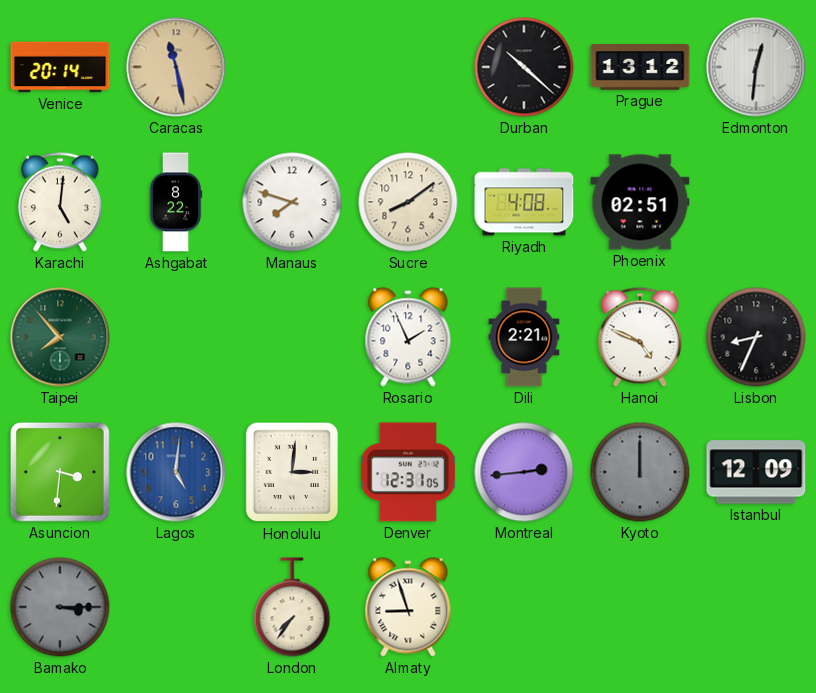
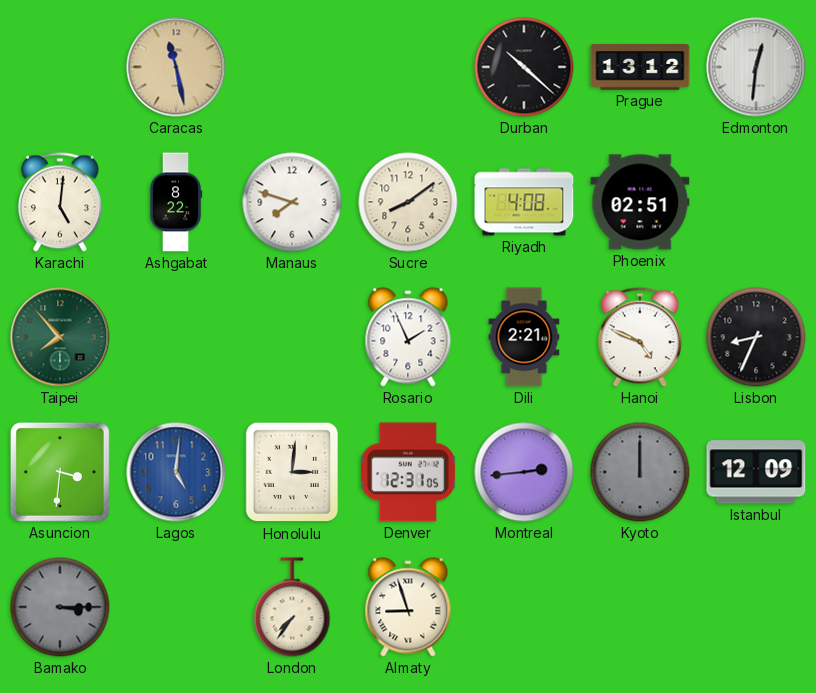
Venice: 20:14 -> none (60, 67)
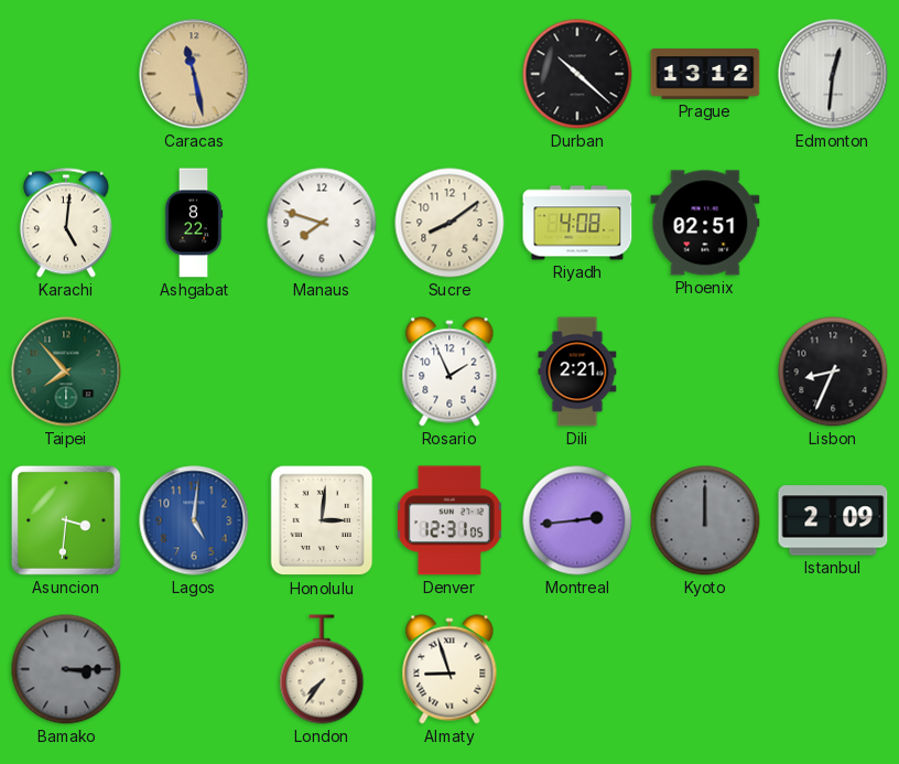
Hanoi: 4:49 -> none (640, 337)
Istanbul: 12:09 -> 2:09 (833, 520)
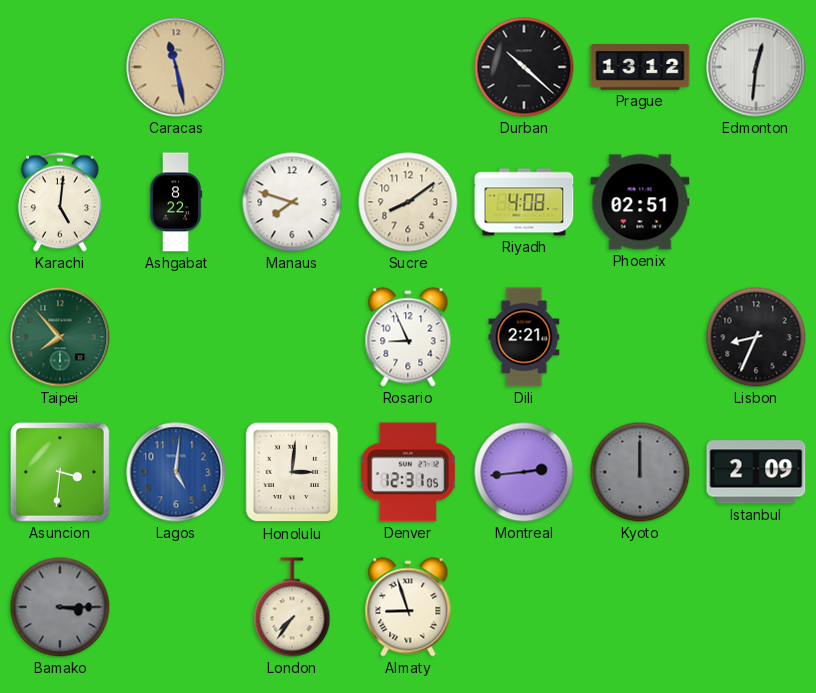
Rosario: 1:56 -> 8:56 (408, 337)
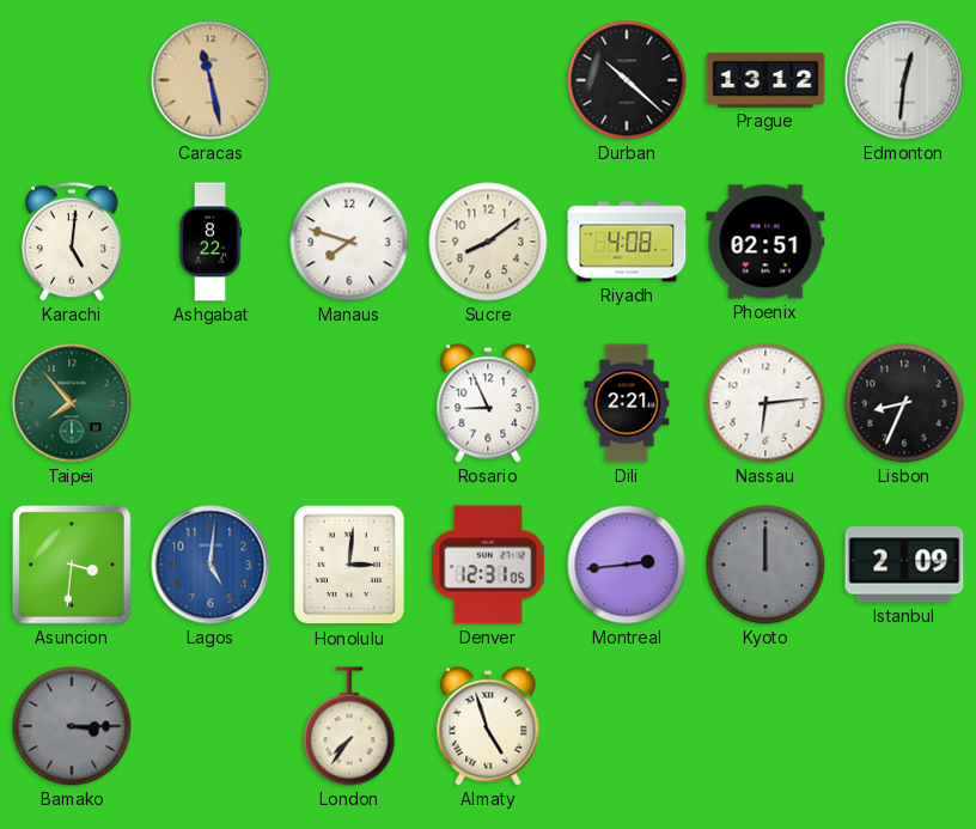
Nassau: none -> 6:14 (765, 403)
Almaty: 8:57 -> 4:57 (488, 726)
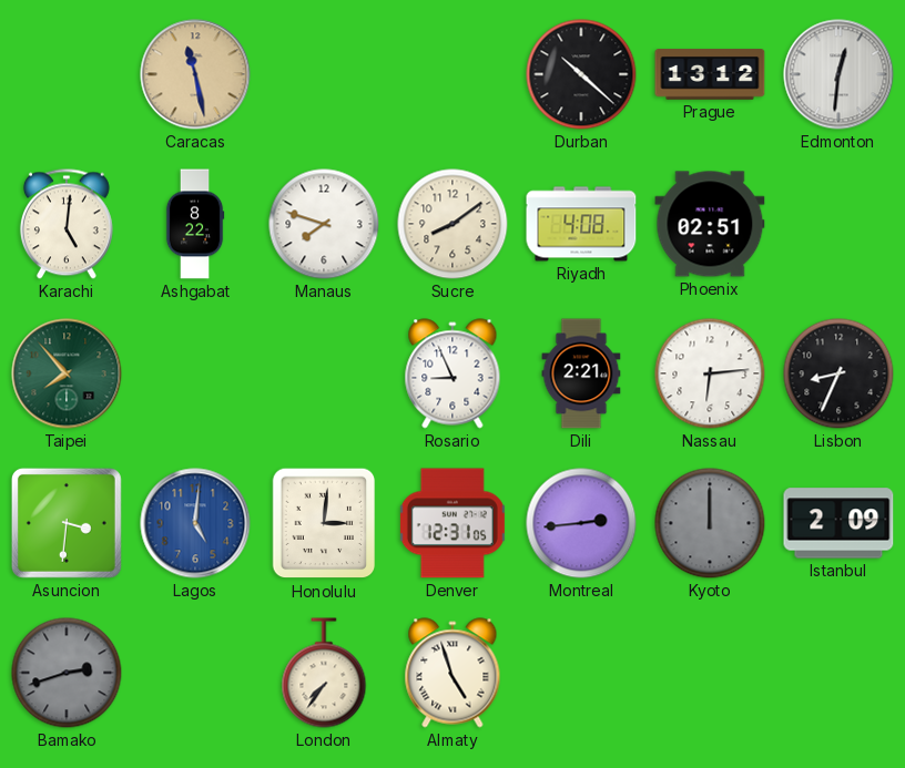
Bamako: 3:15 -> 2:42 (67, 673)
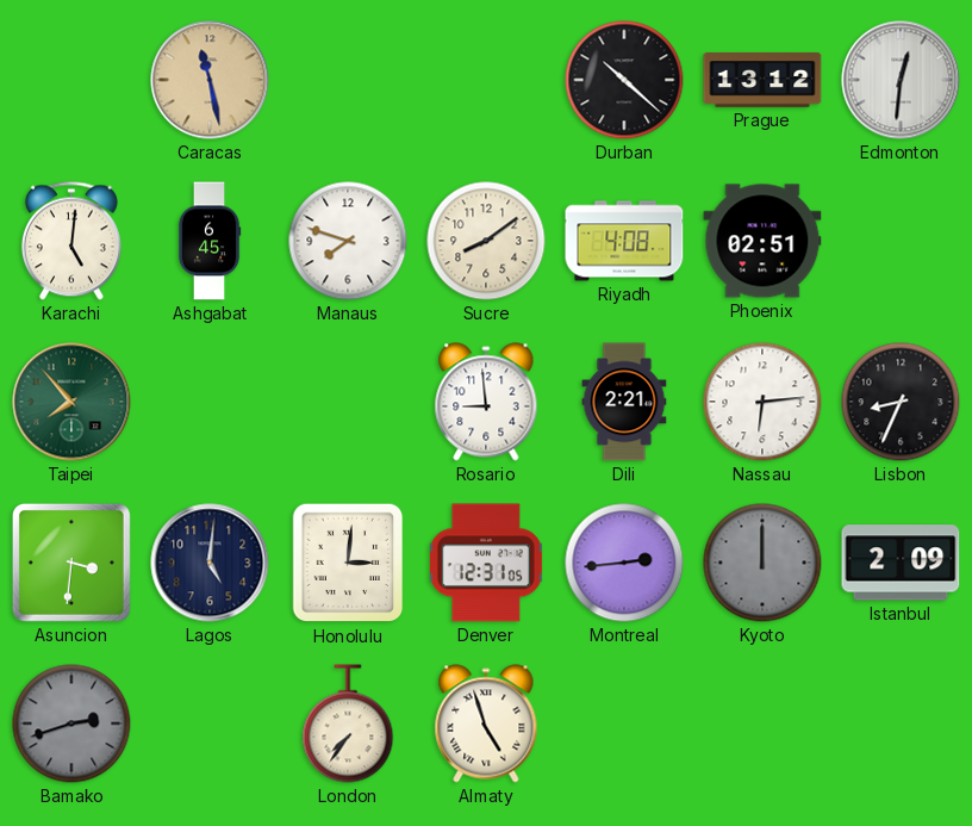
Ashgabat: 8:22 -> 6:45 (210, 241)
Rosario: 8:56 -> 8:59 (486, 402)
Lagos dial: blue -> navy (210, 563)
